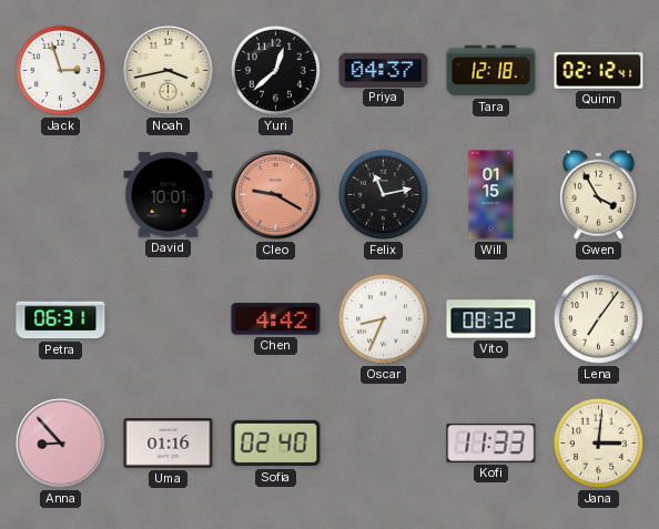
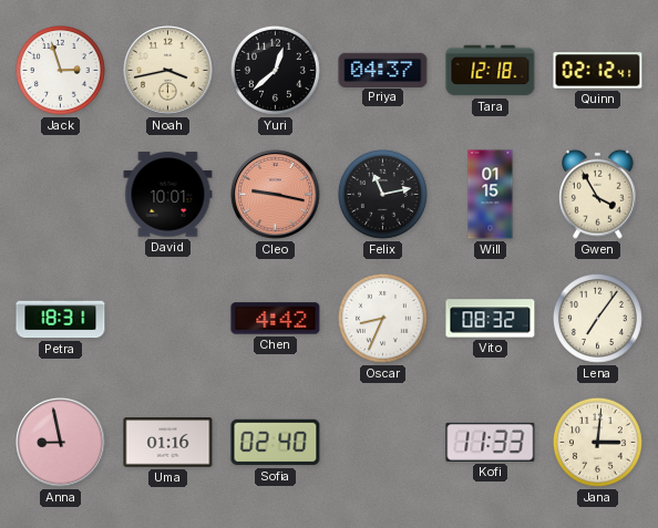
Cleo: 9:20 -> 9:17 (276, 195)
Petra: 06:31 -> 18:31 (61, 319)
Anna: 8:53 -> 8:58 (61, 443)
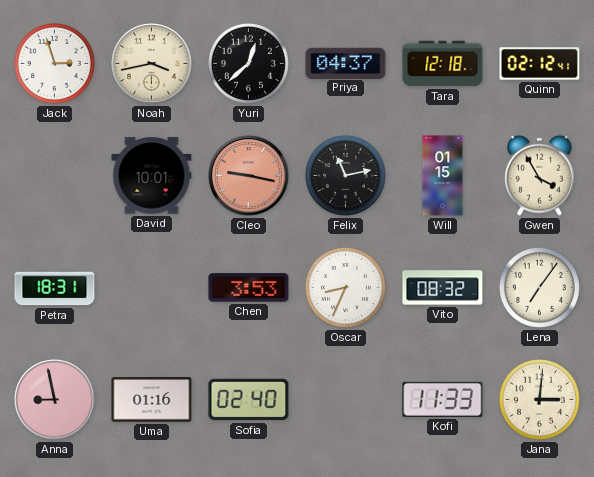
Chen: 4:42 -> 3:53 (249, 288)
